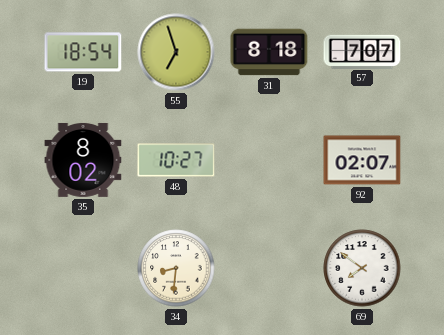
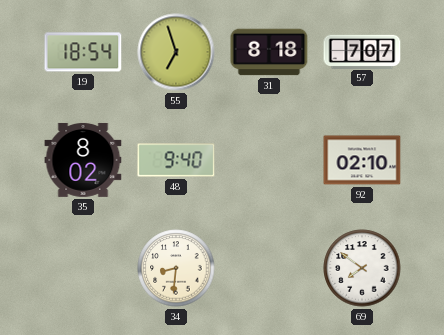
48: 10:27 -> 9:40 (176, 160)
92: 02:07 -> 02:10 (362, 160)
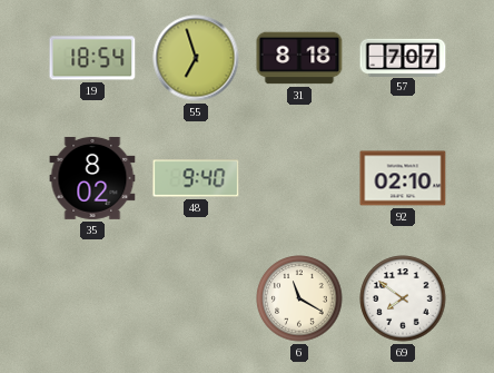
34: 8:31 -> none (176, 268)
6: none -> 11:20 (299, 298)
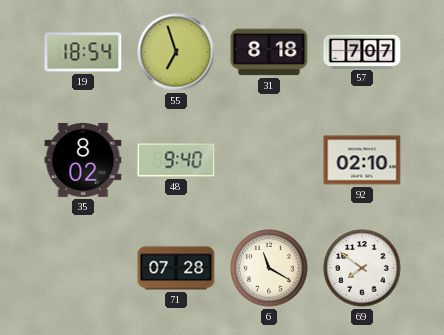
71: none -> 07:28 (176, 268)
